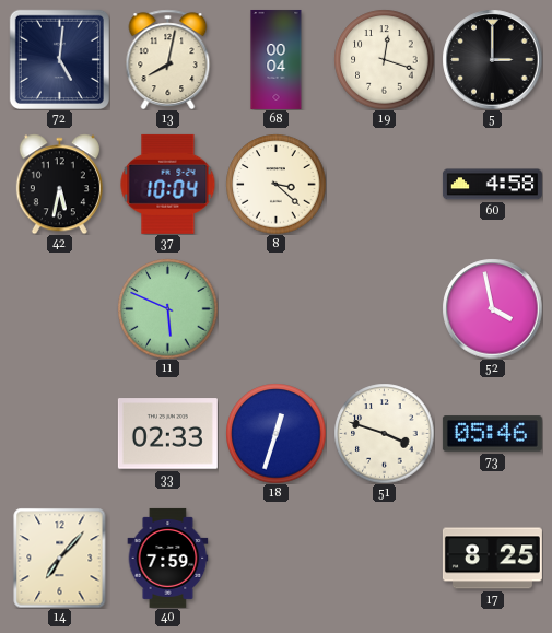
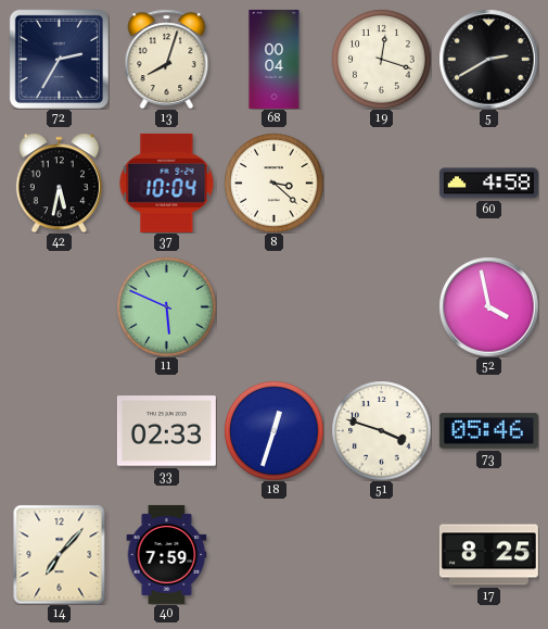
72: 5:01 -> 2:35 (59, 59)
13: 8:02 -> 8:03 (167, 59)
5: 3:00 -> 2:40 (488, 59)
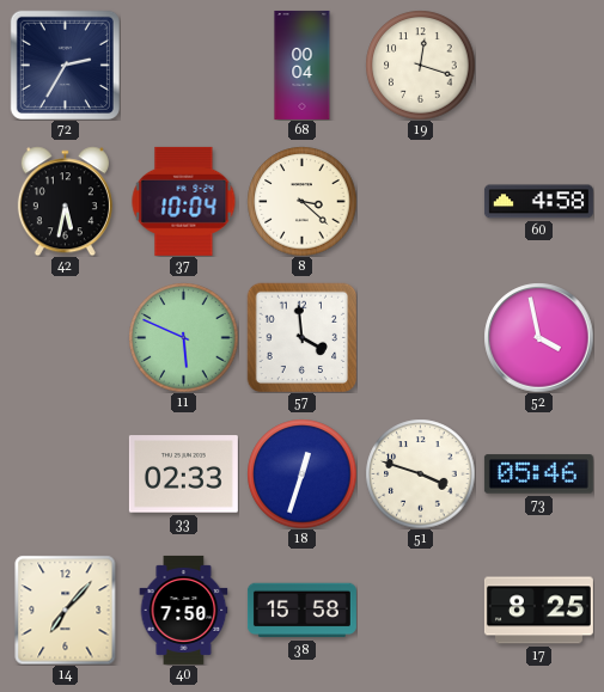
13: 8:03 -> none (167, 59)
5: 2:40 -> none (488, 59)
57: none -> 3:59 (301, 337)
40: 7:59 -> 7:50 (184, 610)
38: none -> 15:58 (301, 611)
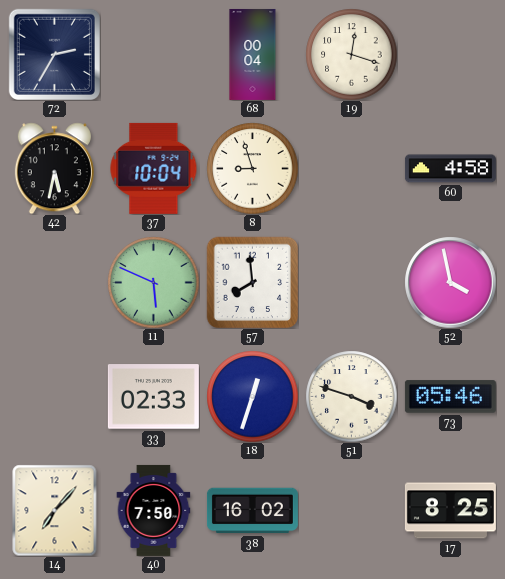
8: 3:22 -> 8:57 (252, 168)
57: 3:59 -> 7:59 (252, 282)
38: 15:58 -> 16:02 (252, 511)
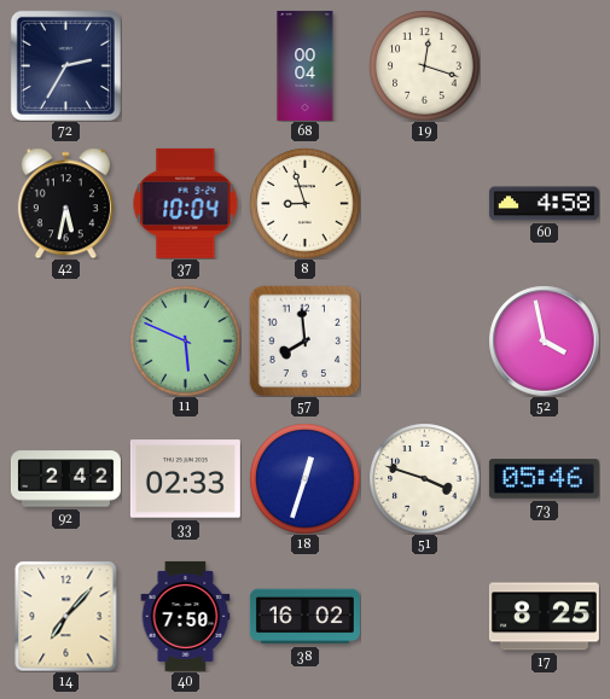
92: none -> 2:42 (65, 479)
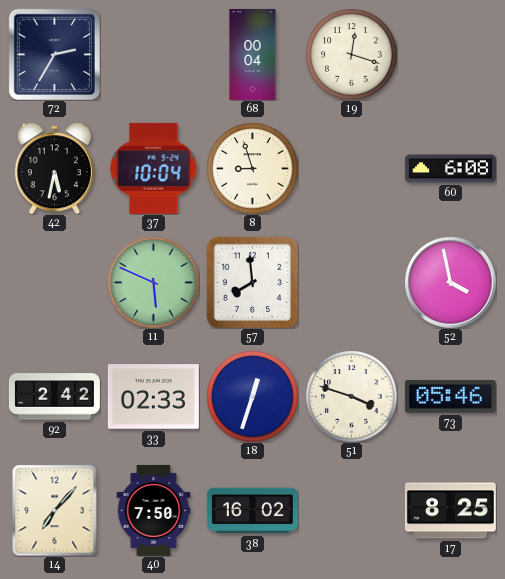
60: 4:58 -> 6:08 (450, 169)
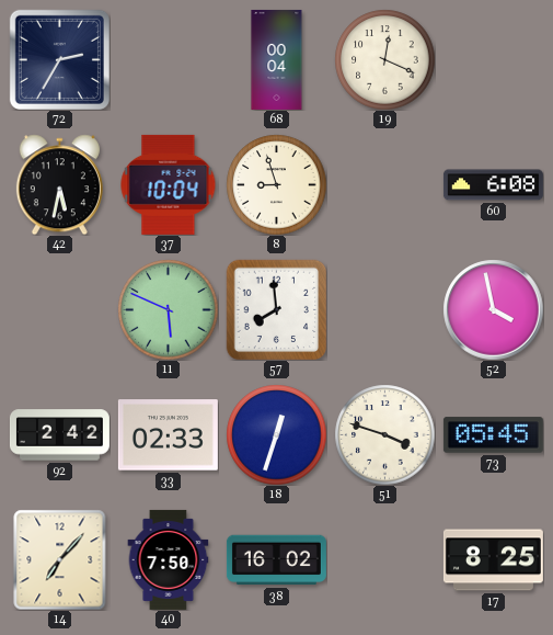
19: 12:18 -> 12:19 (384, 59)
73: 05:46 -> 05:45 (493, 435)
